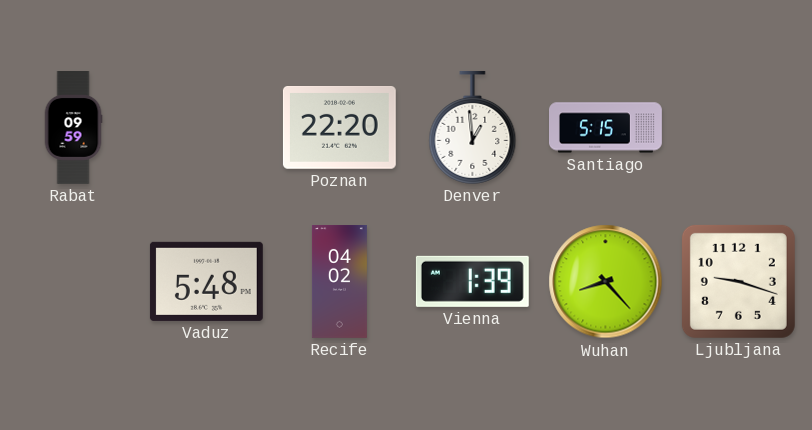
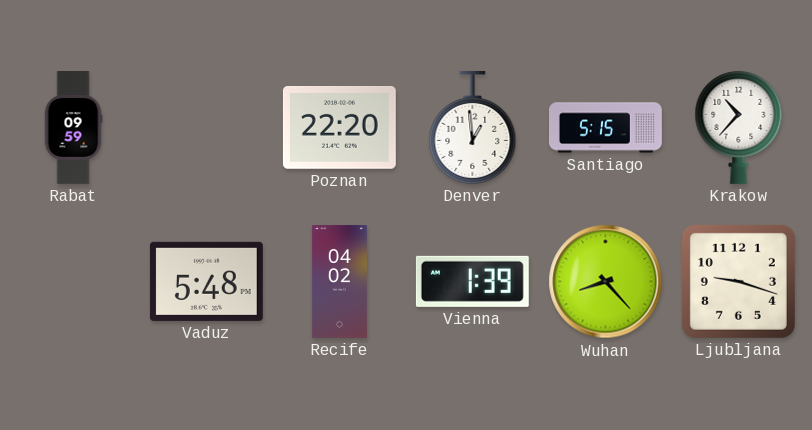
Krakow: none -> 10:37 (739, 127)
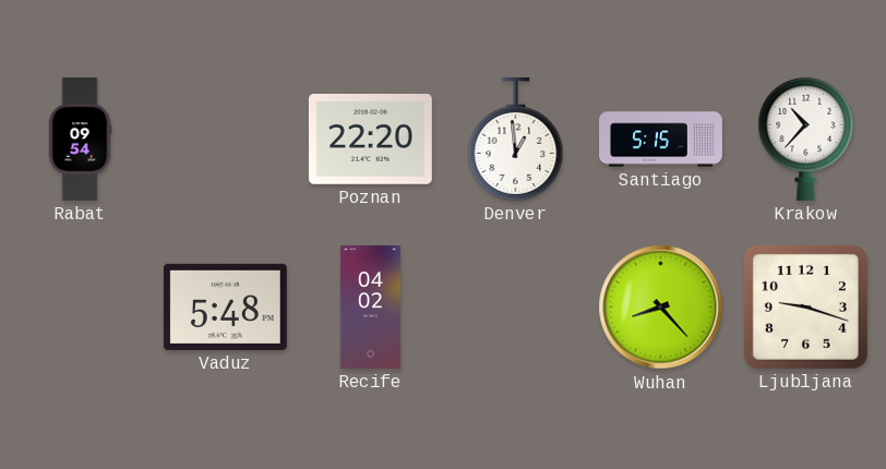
Rabat: 09:59 -> 09:54 (80, 140)
Vienna: 1:39 -> none (472, 281)
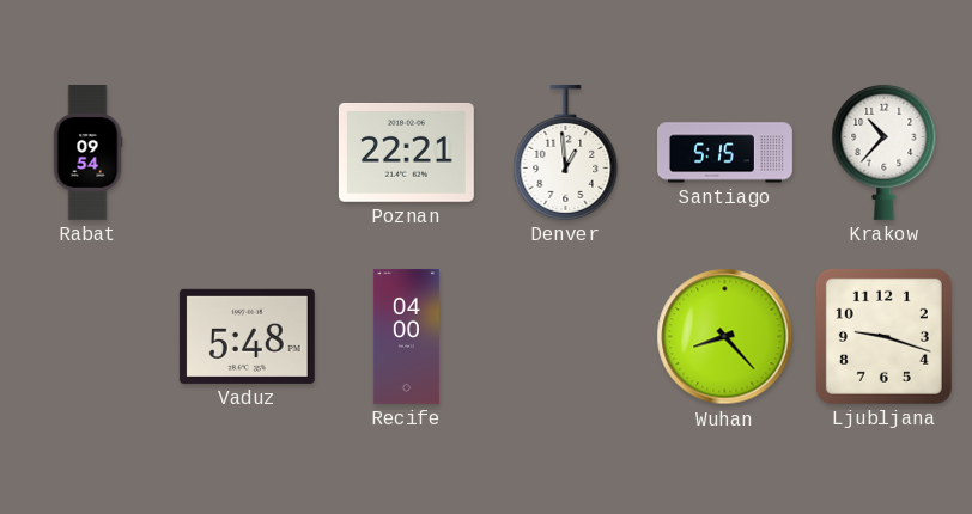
Poznan: 22:20 -> 22:21 (406, 153)
Recife: 04:02 -> 04:00 (406, 337)
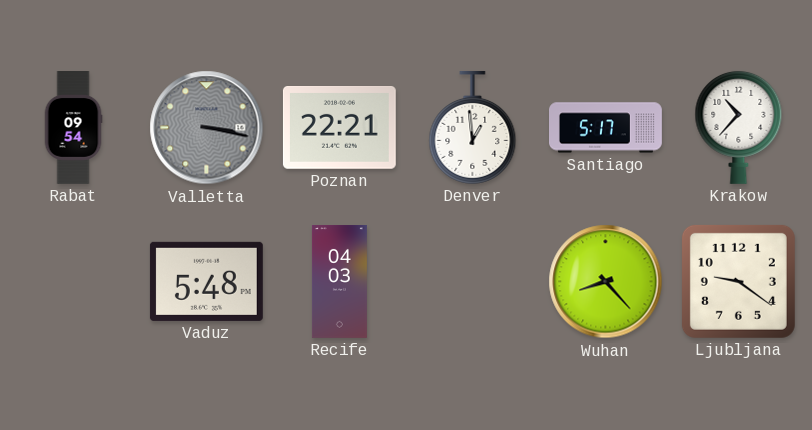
Valletta: none -> 3:17 (207, 128)
Santiago: 5:15 -> 5:17 (606, 128)
Recife: 04:00 -> 04:03 (339, 282)
Ljubljana: 9:18 -> 9:21 (738, 281)
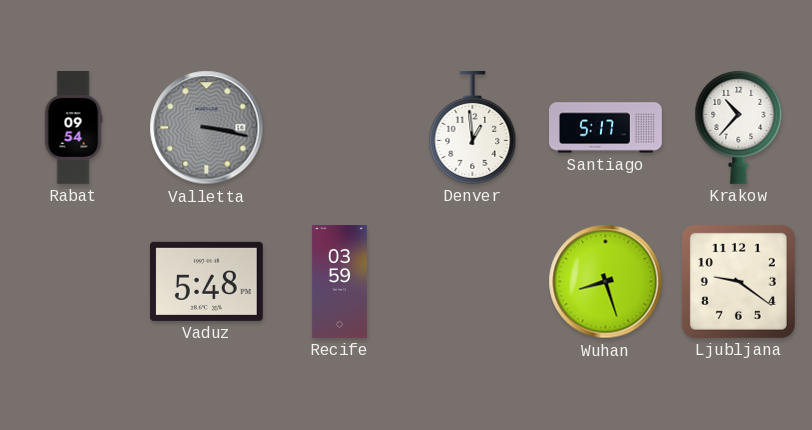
Poznan: 22:21 -> none (339, 128)
Recife: 04:03 -> 03:59 (339, 282)
Wuhan: 8:23 -> 8:27 (606, 282)
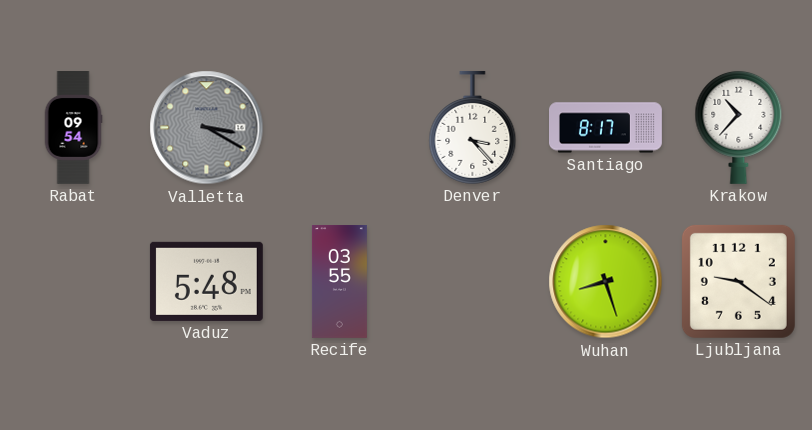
Valletta: 3:17 -> 3:20 (207, 128)
Denver: 12:59 -> 3:23 (473, 127)
Santiago: 5:17 -> 8:17 (606, 128)
Recife: 03:59 -> 03:55 (339, 282)
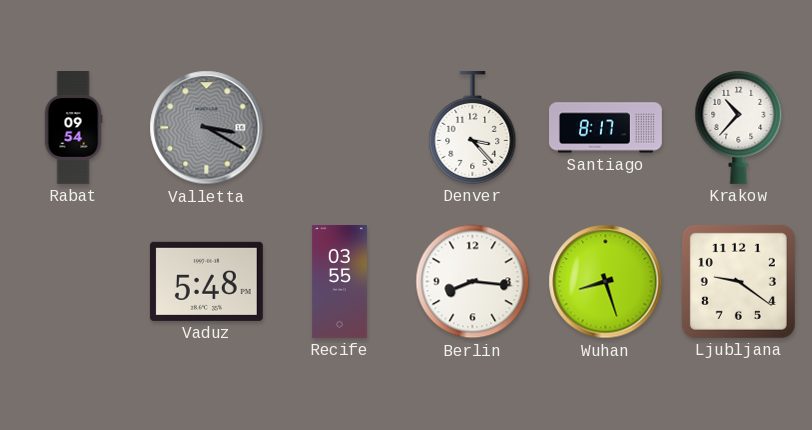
Berlin: none -> 8:16 (473, 282)
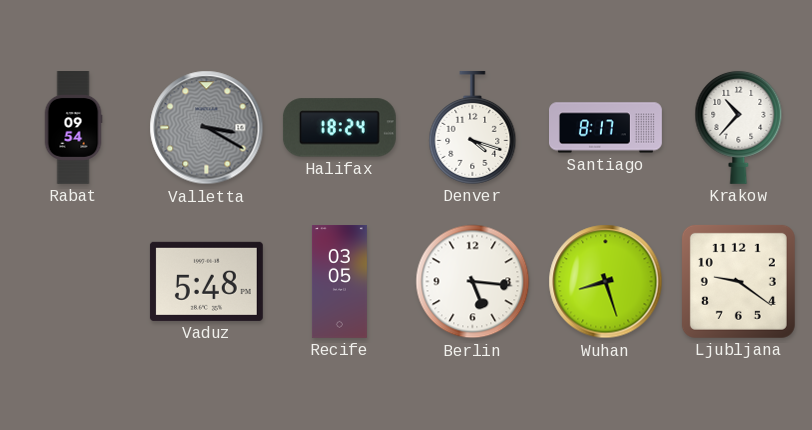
Halifax: none -> 18:24 (339, 128)
Denver: 3:23 -> 4:18 (473, 127)
Recife: 03:55 -> 03:05 (339, 282)
Berlin: 8:16 -> 5:16 (473, 282)
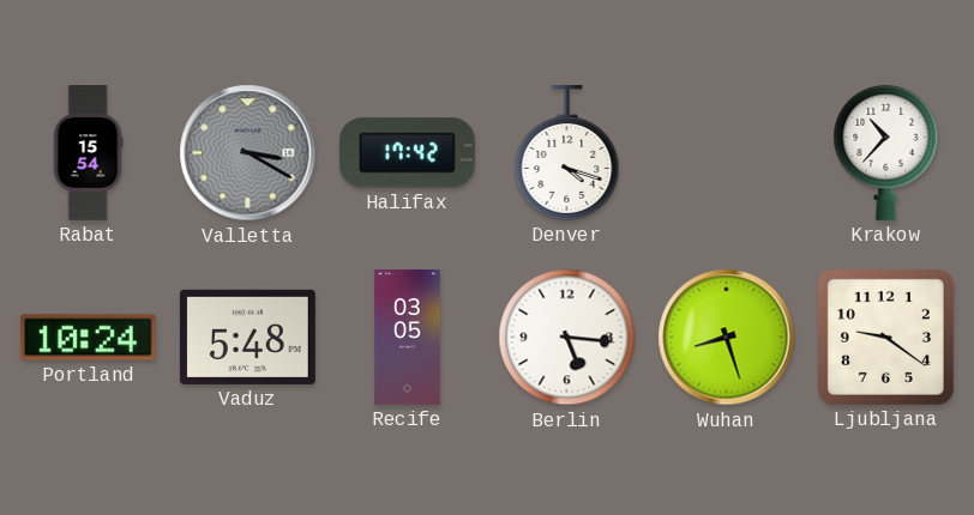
Rabat: 09:54 -> 15:54 (88, 153)
Halifax: 18:24 -> 17:42 (407, 153)
Santiago: 8:17 -> none (606, 128)
Portland: none -> 10:24 (88, 338)
